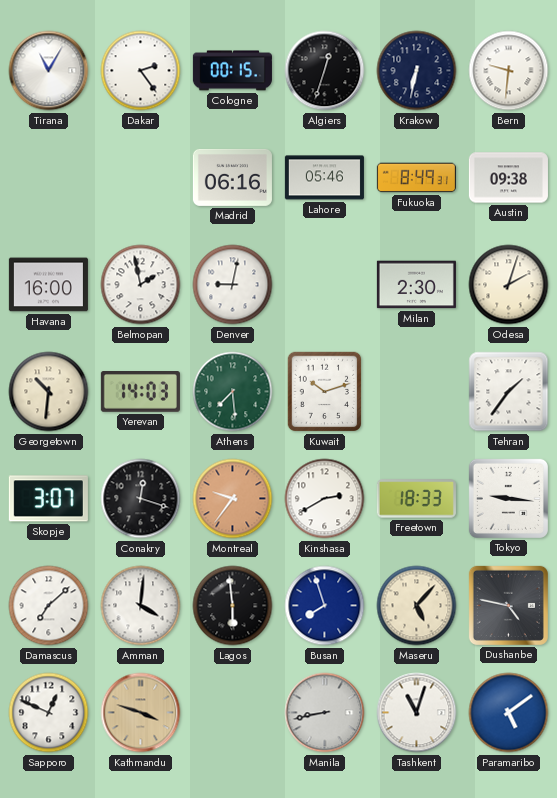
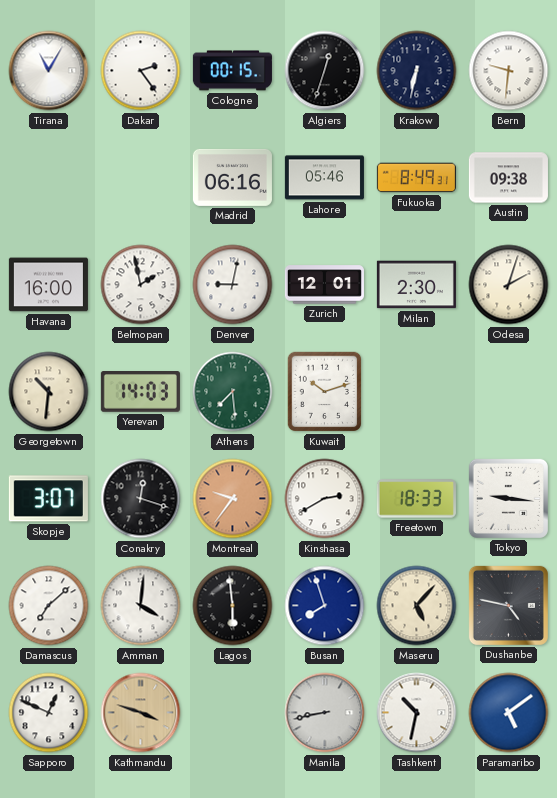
Zurich: none -> 12:01 (324, 285)
Tehran: 1:36 -> none (509, 392)
Tashkent: 11:03 -> 10:32 (417, 713)
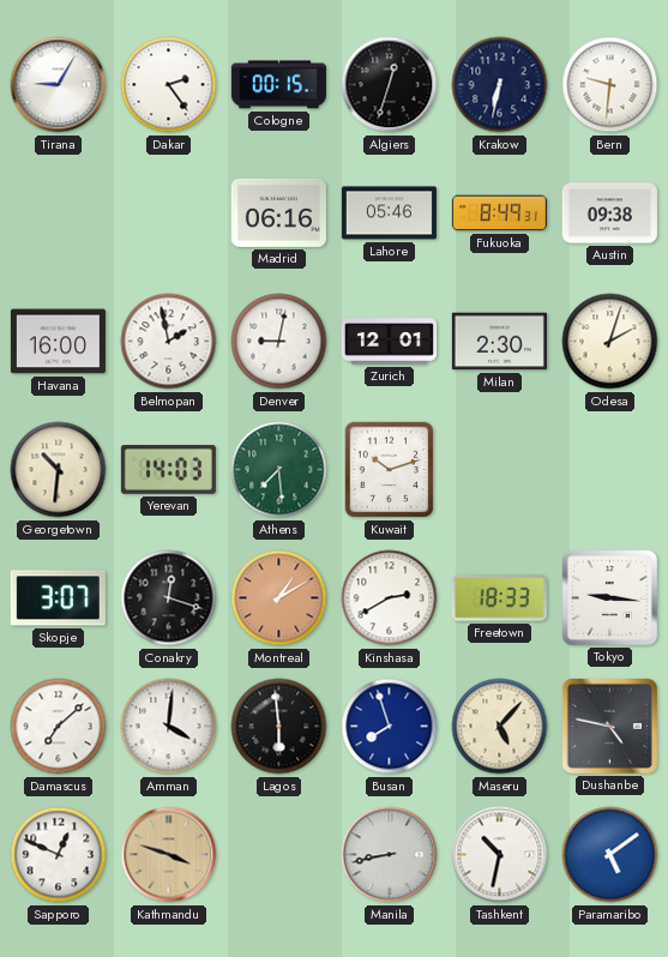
Tirana: 11:05 -> 9:05 (59, 85)
Montreal: 9:36 -> 1:10 (279, 598)
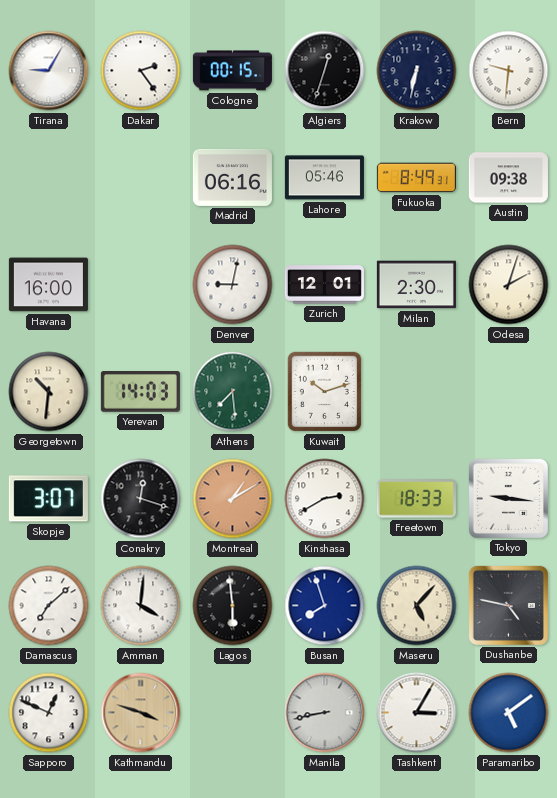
Belmopan: 1:58 -> none (169, 342)
Tashkent: 10:32 -> 3:05 (417, 713)
